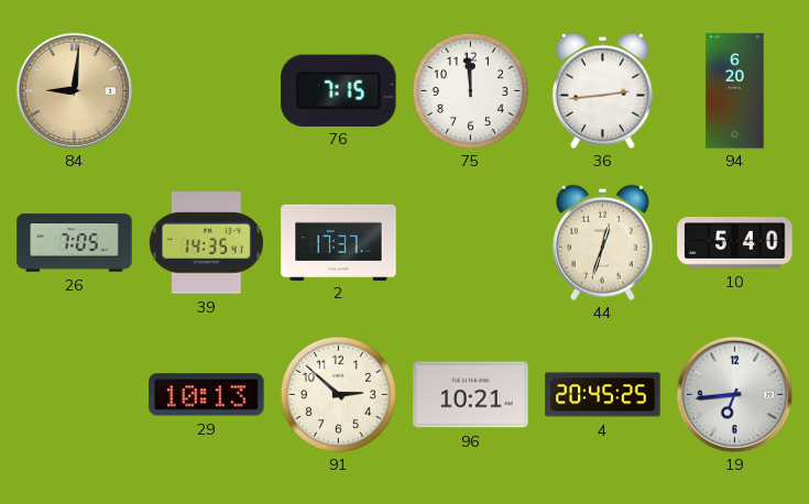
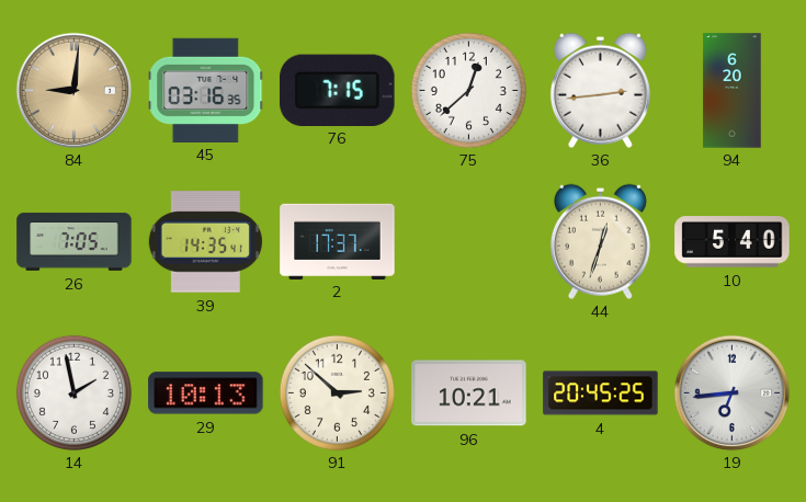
45: none -> 03:16 (205, 90)
75: 11:59 -> 12:38 (468, 90)
14: none -> 1:58 (73, 392)
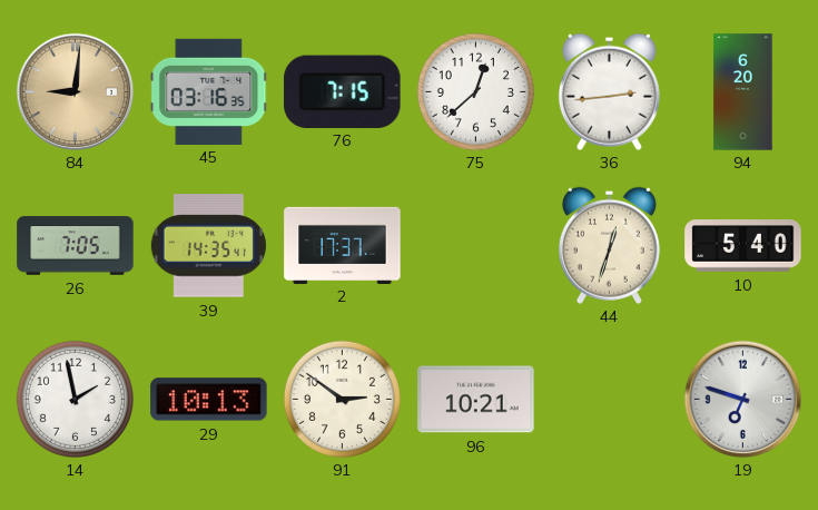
91: 2:52 -> 2:51 (342, 399)
4: 20:45 -> none (601, 393)
19: 6:44 -> 6:48 (742, 399)
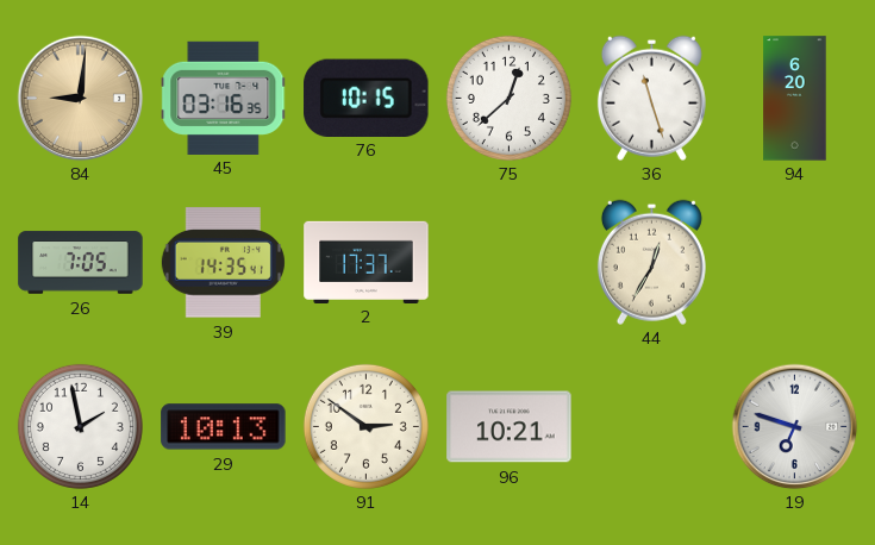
76: 7:15 -> 10:15 (367, 98)
36: 2:44 -> 11:27 (651, 98)
44: 12:33 -> 12:35 (651, 262)
10: 5:40 -> none (743, 246)
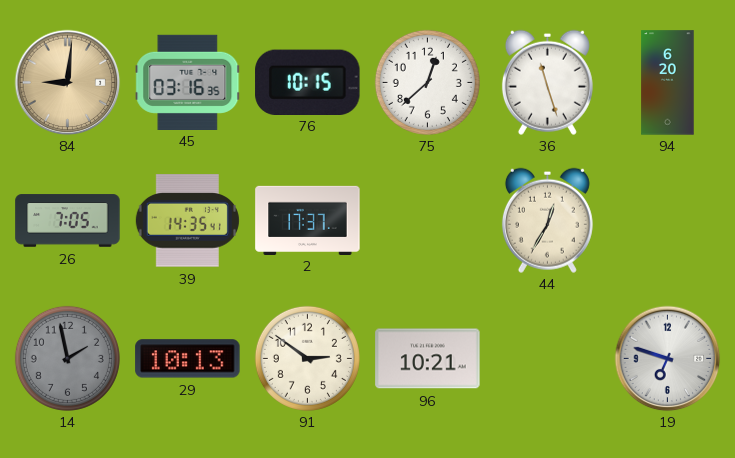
14 dial: white -> grey (67, 358)
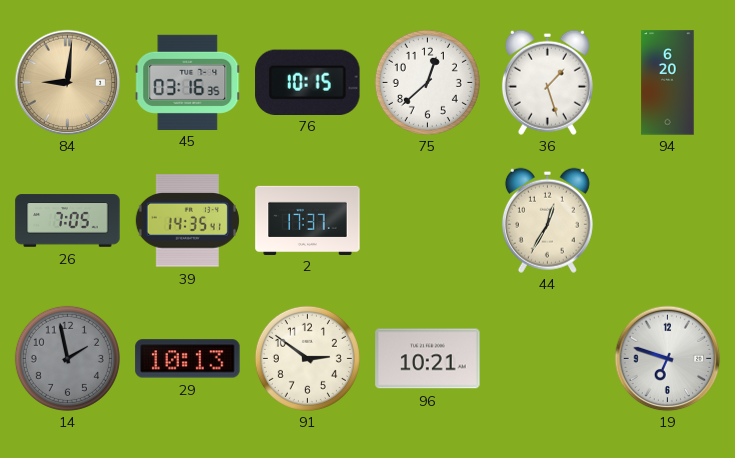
36: 11:27 -> 1:27 (547, 82)
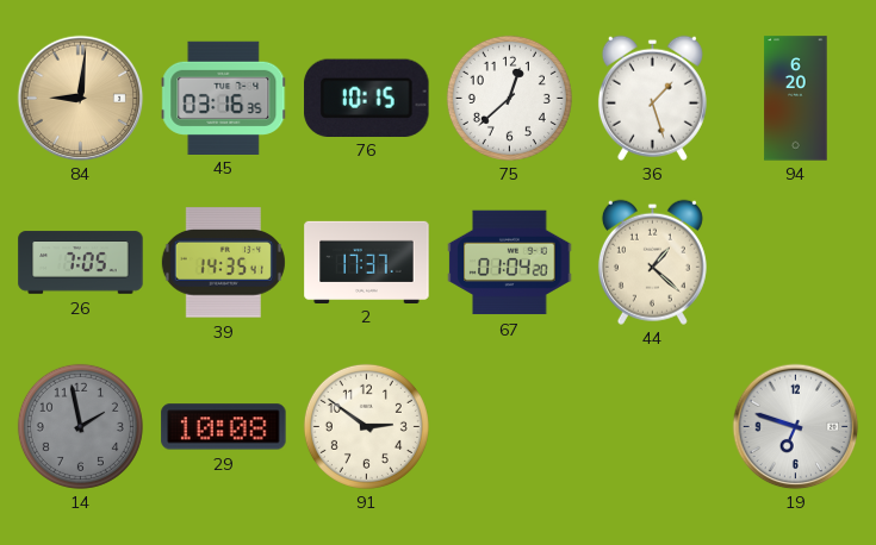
67: none -> 01:04 (510, 263)
44: 12:35 -> 1:22 (652, 262)
29: 10:13 -> 10:08 (224, 427)
96: 10:21 -> none (428, 359)
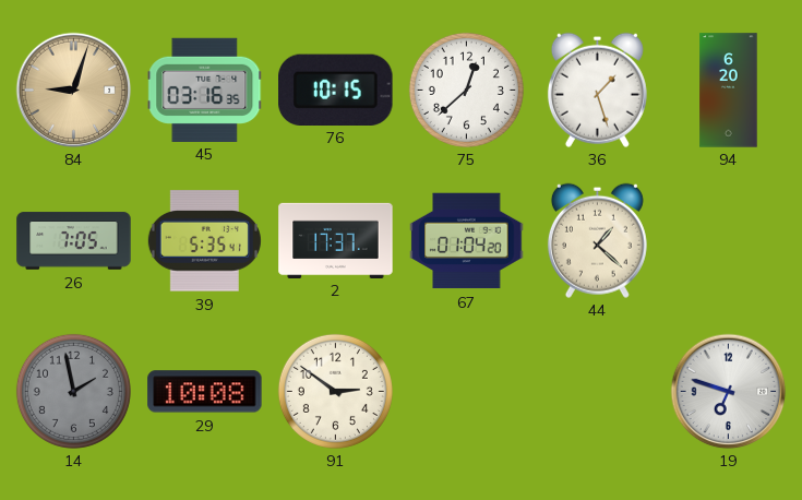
84: 9:01 -> 9:03 (73, 90)
39: 14:35 -> 5:35 (204, 241)
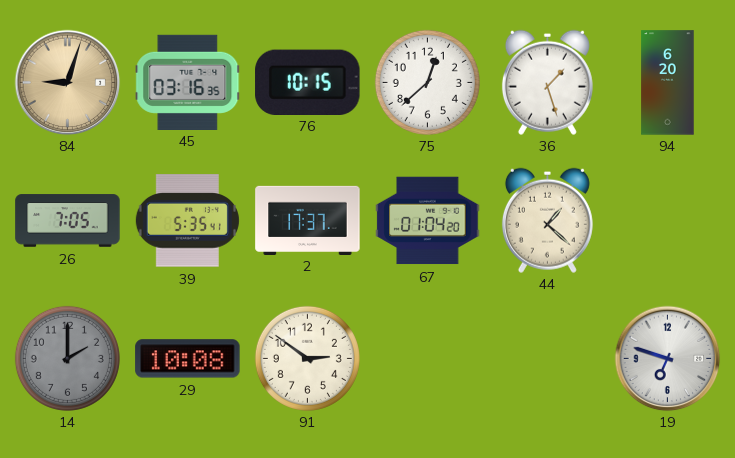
14: 1:58 -> 2:00 (67, 358)
